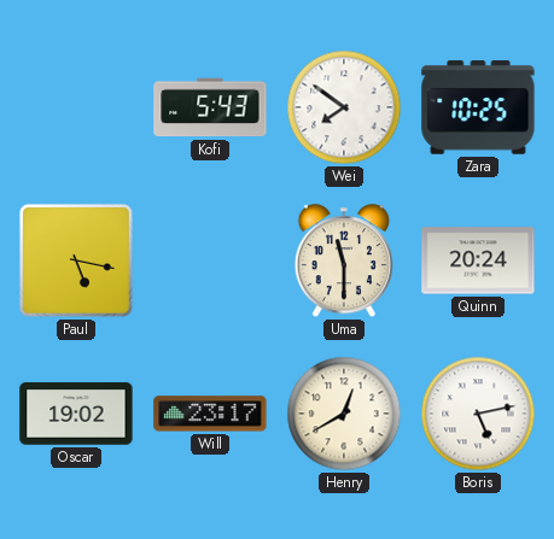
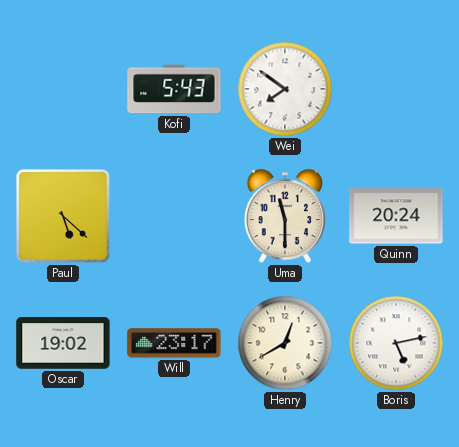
Zara: 10:25 -> none (478, 107)
Paul: 5:17 -> 5:22 (63, 216)
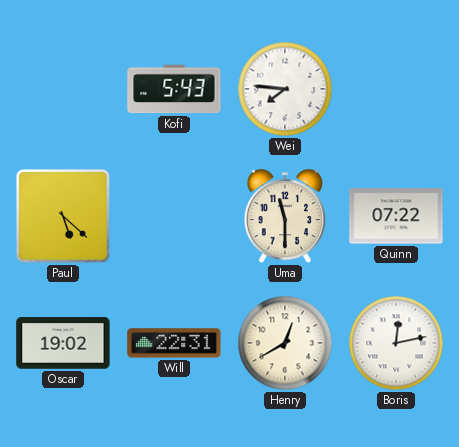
Wei: 7:51 -> 7:46 (285, 89)
Quinn: 20:24 -> 07:22 (396, 216)
Will: 23:17 -> 22:31 (174, 343)
Boris: 5:13 -> 12:13 (396, 343)
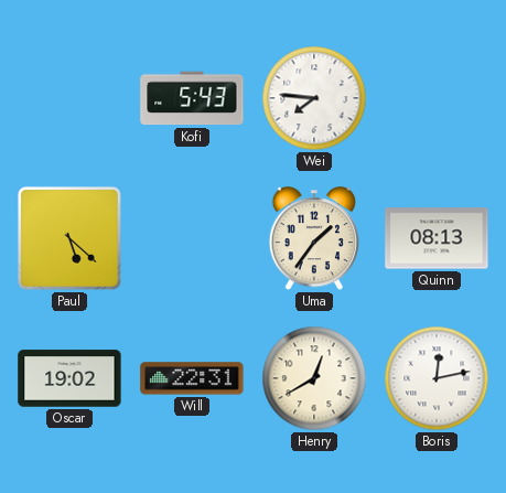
Uma: 11:30 -> 1:36 (314, 239)
Quinn: 07:22 -> 08:13 (437, 238)
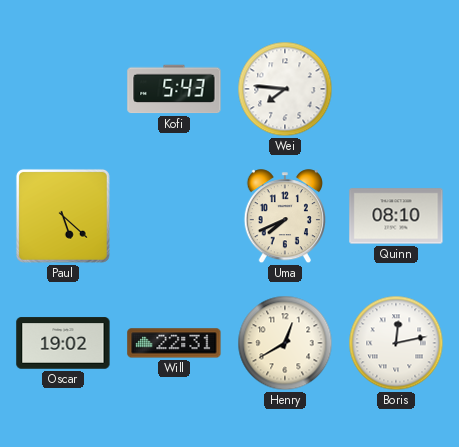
Uma: 1:36 -> 7:41 (285, 217)
Quinn: 08:13 -> 08:10 (396, 216)
